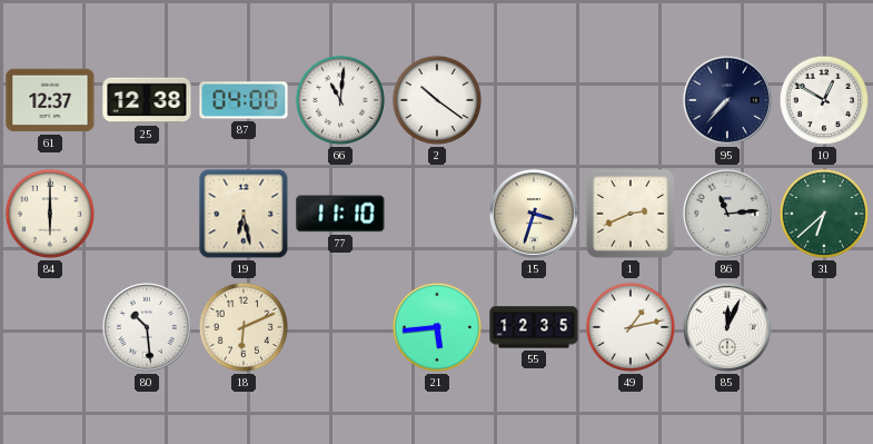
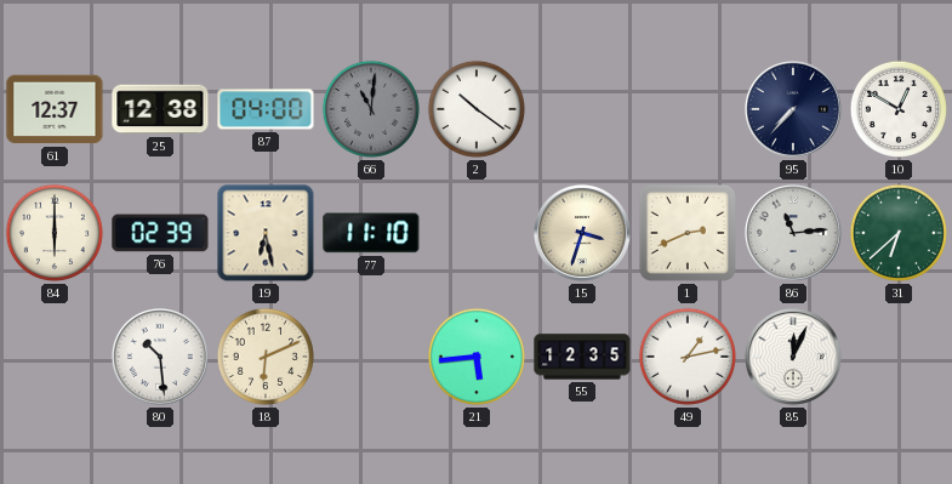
66 dial: white -> grey (371, 109)
76: none -> 02:39 (160, 233)
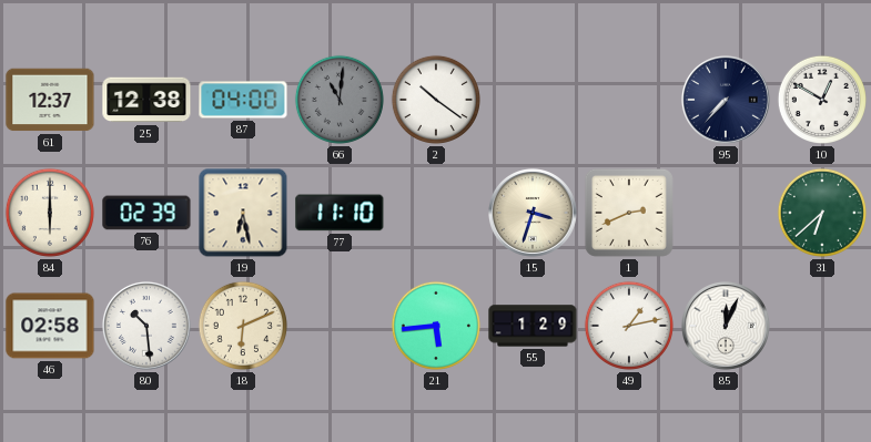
86: 11:14 -> none (793, 233)
46: none -> 02:58 (50, 326)
55: 12:35 -> 1:29 (533, 326)
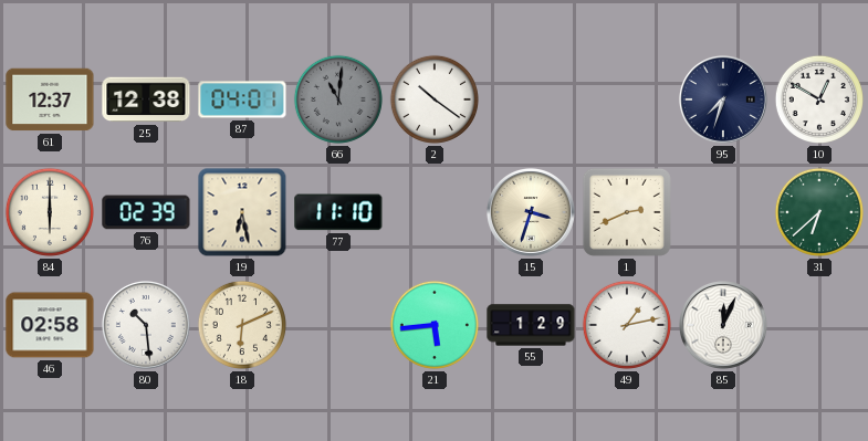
87: 04:00 -> 04:01 (242, 99)
95: 7:37 -> 7:33 (723, 99)
